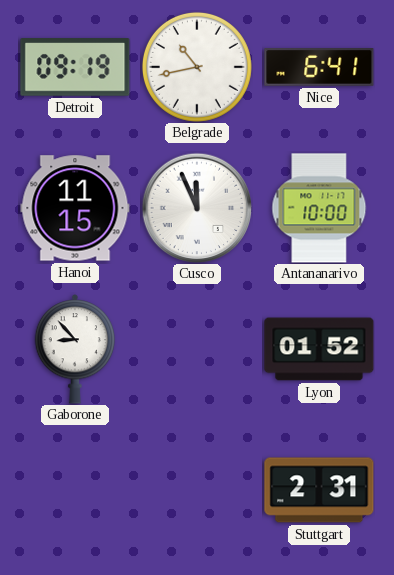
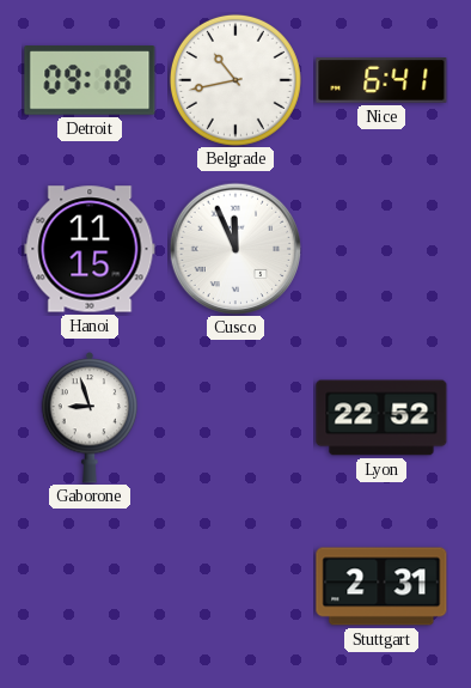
Detroit: 09:19 -> 09:18 (90, 80)
Antananarivo: 10:00 -> none (319, 208)
Gaborone: 8:53 -> 8:57 (90, 418)
Lyon: 01:52 -> 22:52 (381, 418)
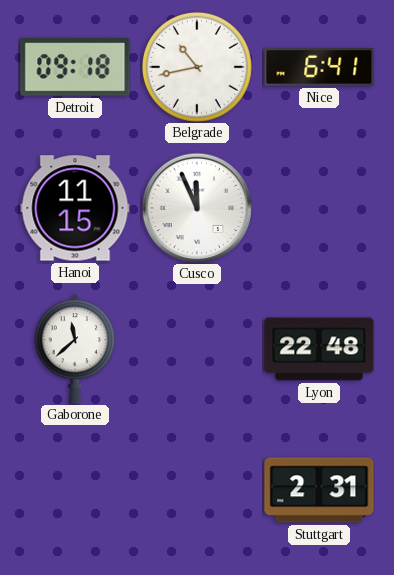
Gaborone: 8:57 -> 11:38 (75, 349)
Lyon: 22:52 -> 22:48 (319, 349)
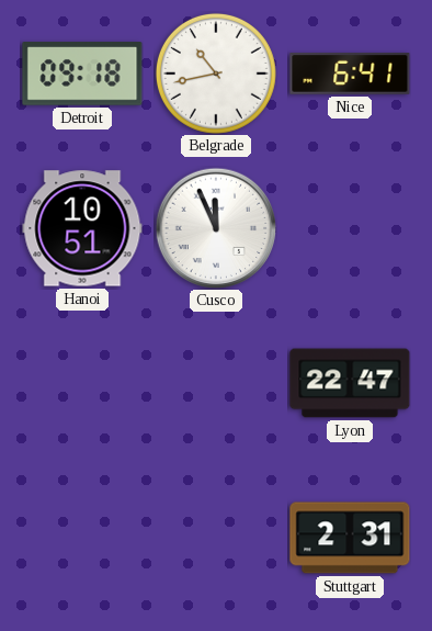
Hanoi: 11:15 -> 10:51 (82, 228)
Gaborone: 11:38 -> none (75, 349)
Lyon: 22:48 -> 22:47 (350, 383)
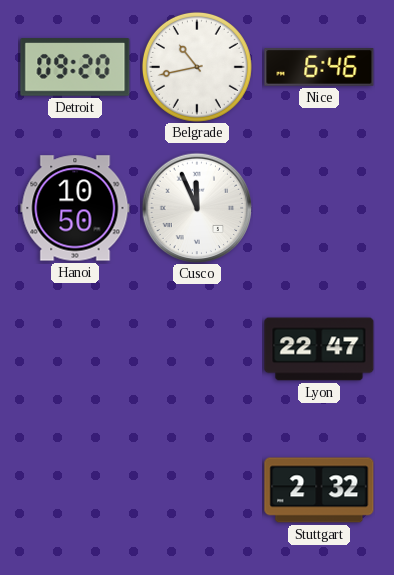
Detroit: 09:18 -> 09:20 (75, 67)
Nice: 6:41 -> 6:46 (319, 67)
Hanoi: 10:51 -> 10:50 (75, 208)
Stuttgart: 2:31 -> 2:32 (319, 490)
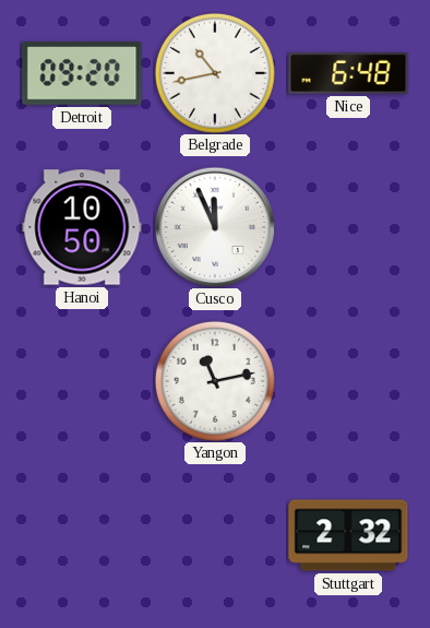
Nice: 6:46 -> 6:48 (348, 73)
Yangon: none -> 11:13 (215, 381)
Lyon: 22:47 -> none (319, 349)
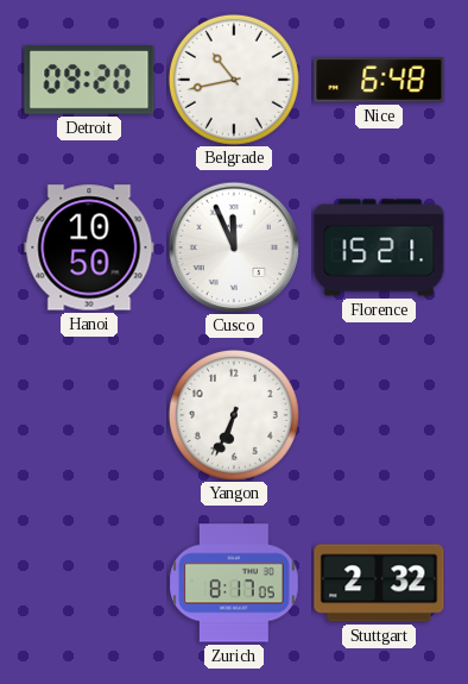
Florence: none -> 15:21 (379, 247)
Yangon: 11:13 -> 6:34 (234, 415)
Zurich: none -> 8:17 (234, 583)
